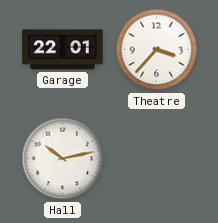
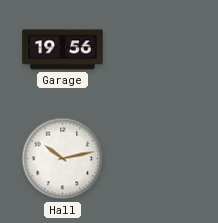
Garage: 22:01 -> 19:56 (63, 50)
Theatre: 3:37 -> none (157, 50)
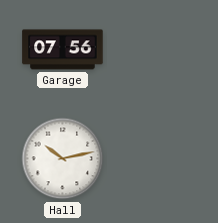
Garage: 19:56 -> 07:56 (63, 50)
